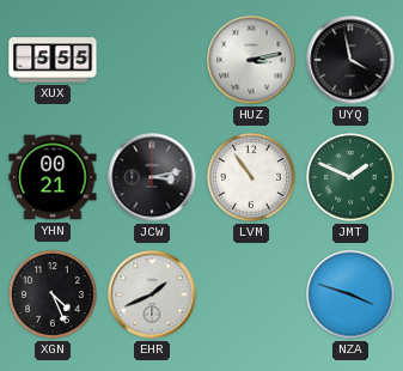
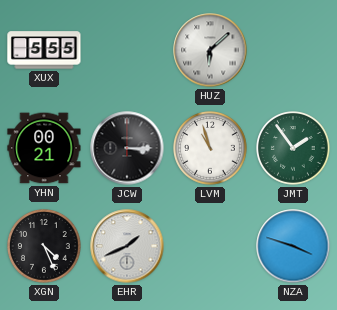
HUZ: 3:13 -> 6:08 (210, 50)
UYQ: 3:58 -> none (350, 60)
JCW: 3:13 -> 3:15 (127, 148)
LVM: 10:54 -> 10:57 (211, 149)
JMT: 1:49 -> 1:54 (294, 149)
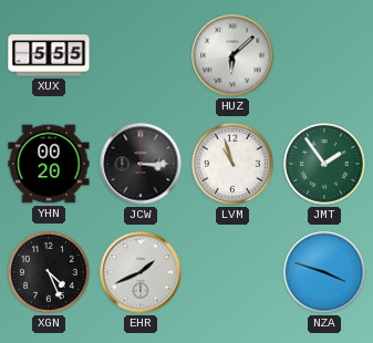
YHN: 00:21 -> 00:20 (49, 164)
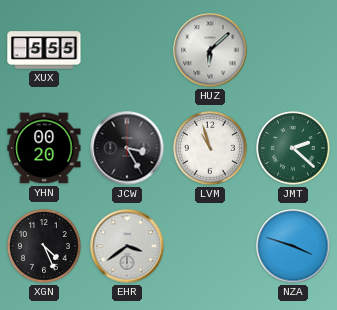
JCW: 3:15 -> 3:25 (127, 148)
JMT: 1:54 -> 2:22 (294, 149)
EHR: 1:41 -> 3:39 (127, 246)
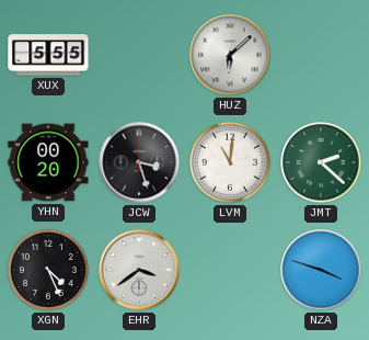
JCW: 3:25 -> 3:27 (139, 162)
LVM: 10:57 -> 11:01 (231, 163)
